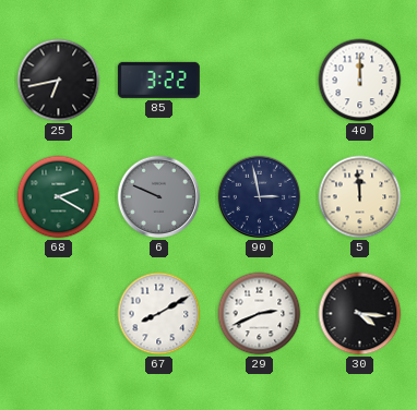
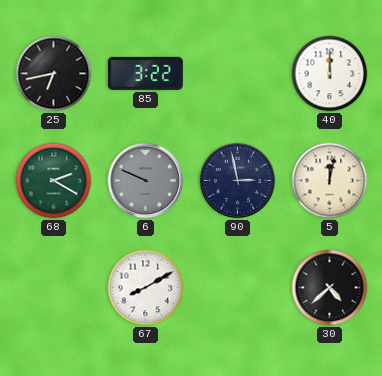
5: 11:59 -> 12:02 (330, 181)
29: 2:41 -> none (260, 314)
30: 4:16 -> 4:38 (330, 288)
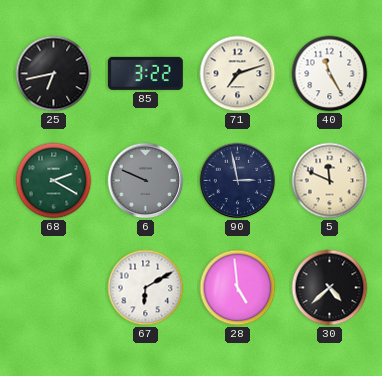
71: none -> 7:12 (238, 74)
40: 12:00 -> 11:25 (330, 74)
5: 12:02 -> 11:49 (330, 181)
67: 8:10 -> 6:10 (146, 288)
28: none -> 4:59 (238, 288)
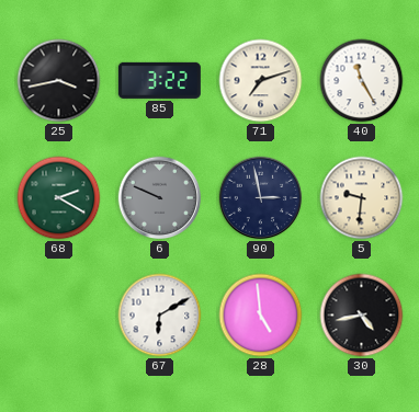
25: 6:43 -> 3:43 (59, 81)
5: 11:49 -> 9:31 (362, 198)
30: 4:38 -> 4:43 (362, 316)
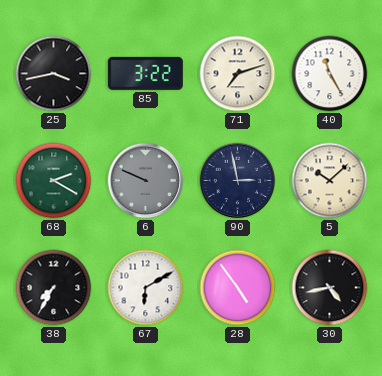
5: 9:31 -> 10:08 (330, 181)
38: none -> 7:35 (54, 288)
28: 4:59 -> 4:54 (238, 288)
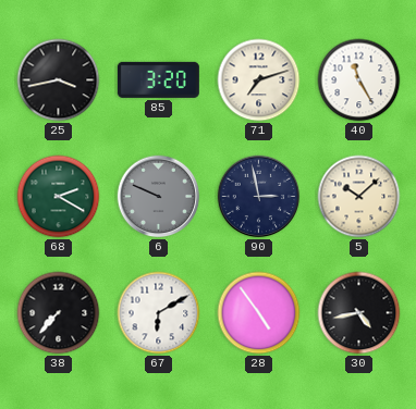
85: 3:22 -> 3:20 (158, 79)
38: 7:35 -> 7:37 (59, 313)
